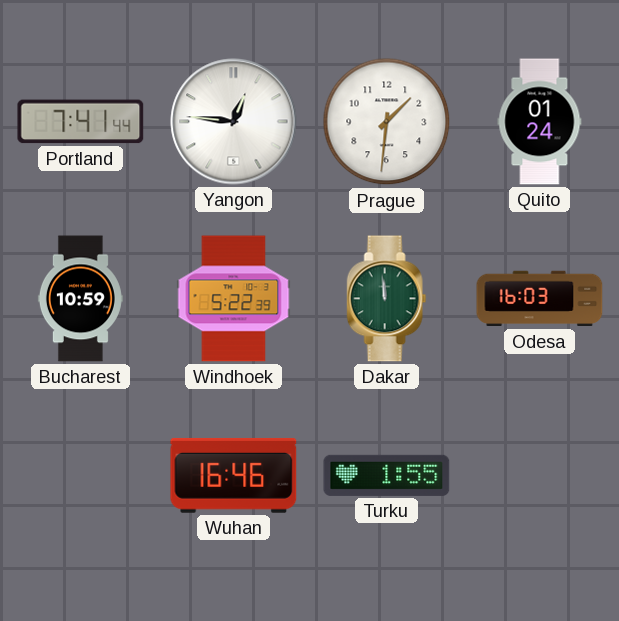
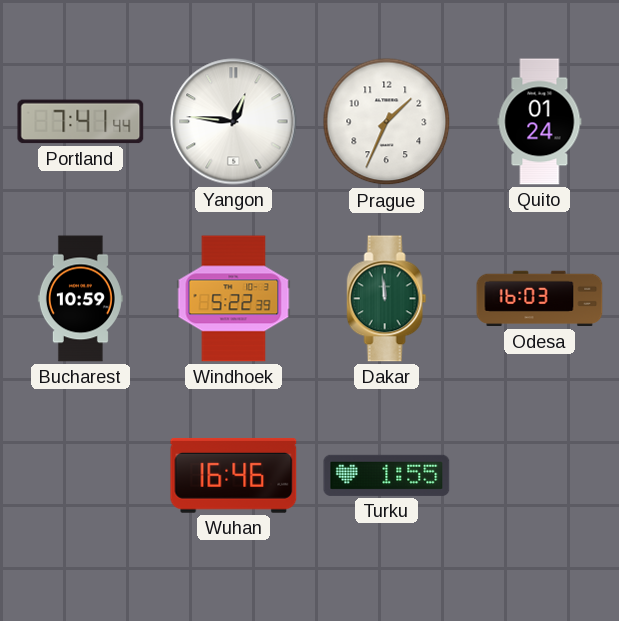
Prague: 1:31 -> 1:34 (387, 122)
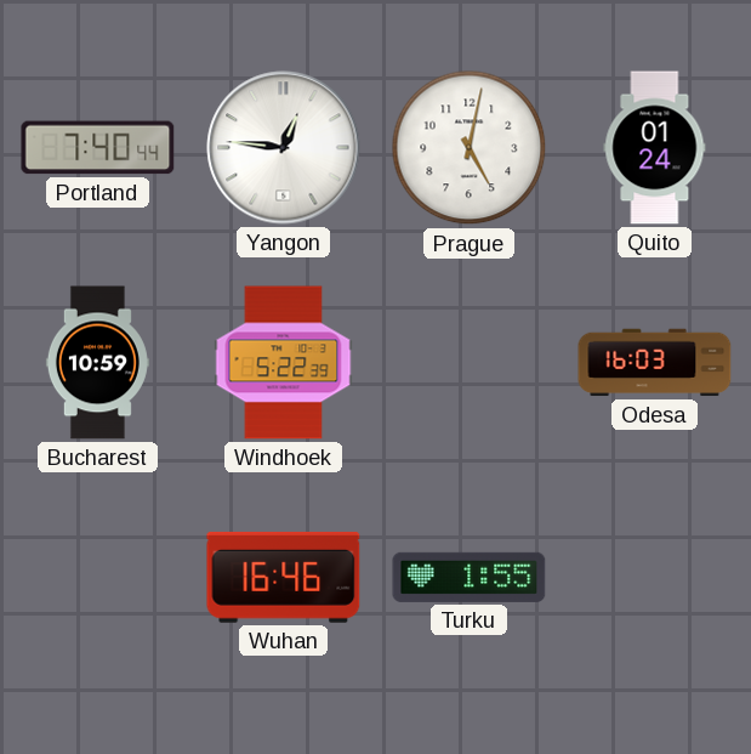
Portland: 7:41 -> 7:40 (98, 148)
Prague: 1:34 -> 5:02 (470, 148)
Dakar: 11:59 -> none (387, 299)
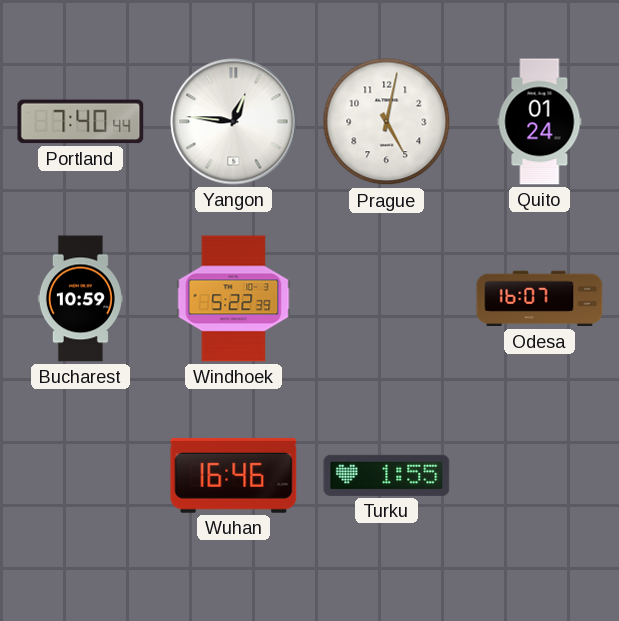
Odesa: 16:03 -> 16:07 (540, 299)
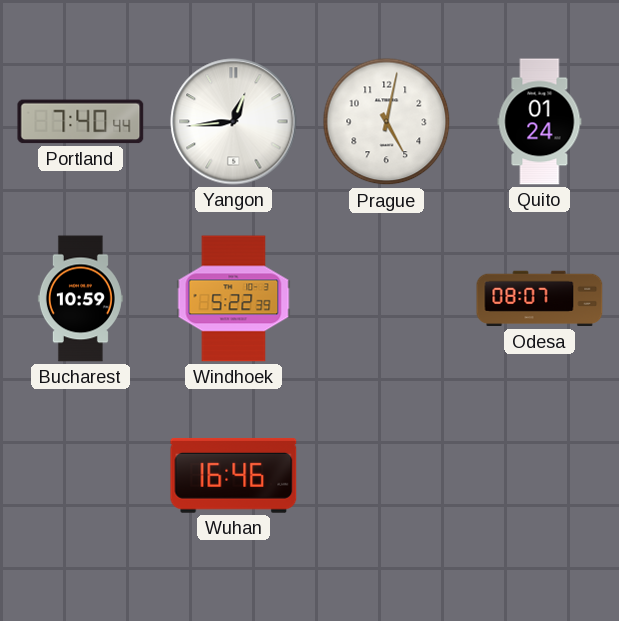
Yangon: 12:46 -> 12:44 (234, 122)
Odesa: 16:07 -> 08:07 (540, 299)
Turku: 1:55 -> none (387, 475)
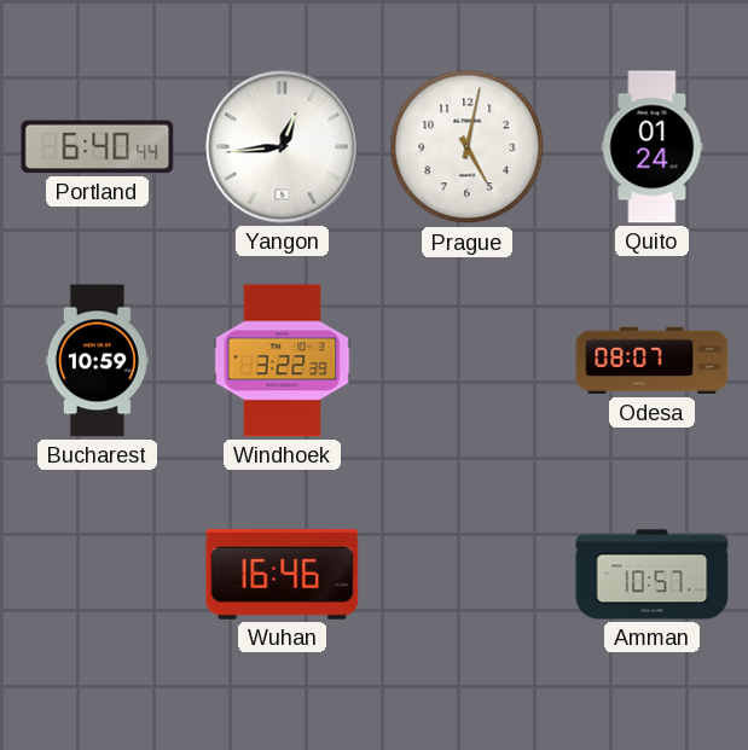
Portland: 7:40 -> 6:40 (98, 147)
Windhoek: 5:22 -> 3:22 (283, 361)
Amman: none -> 10:57 (653, 575)
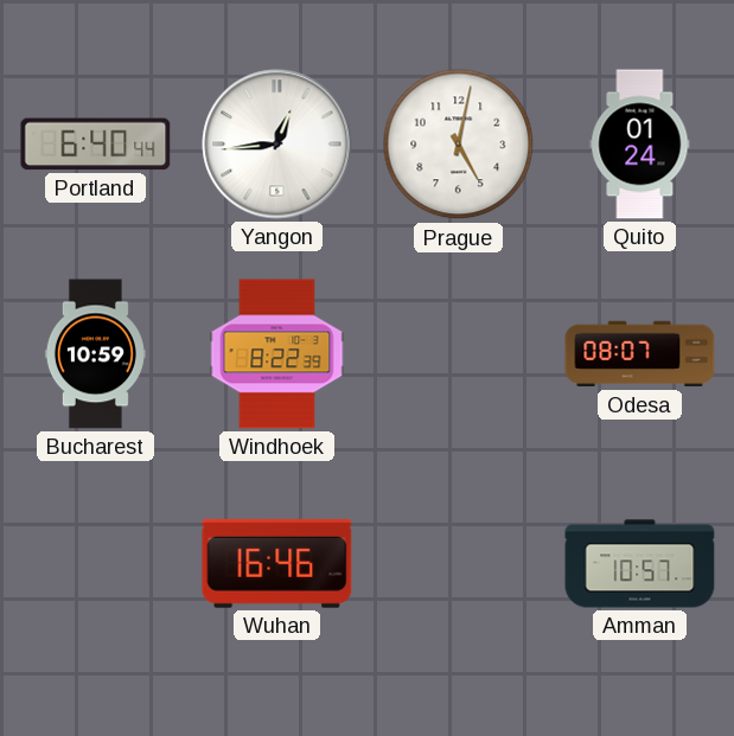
Windhoek: 3:22 -> 8:22 (277, 354)
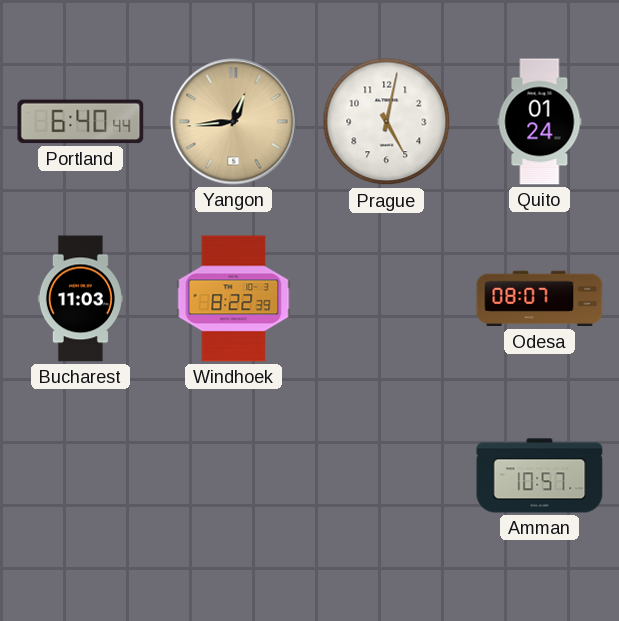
Yangon dial: white -> champagne (234, 122)
Bucharest: 10:59 -> 11:03 (80, 299)
Wuhan: 16:46 -> none (277, 563)
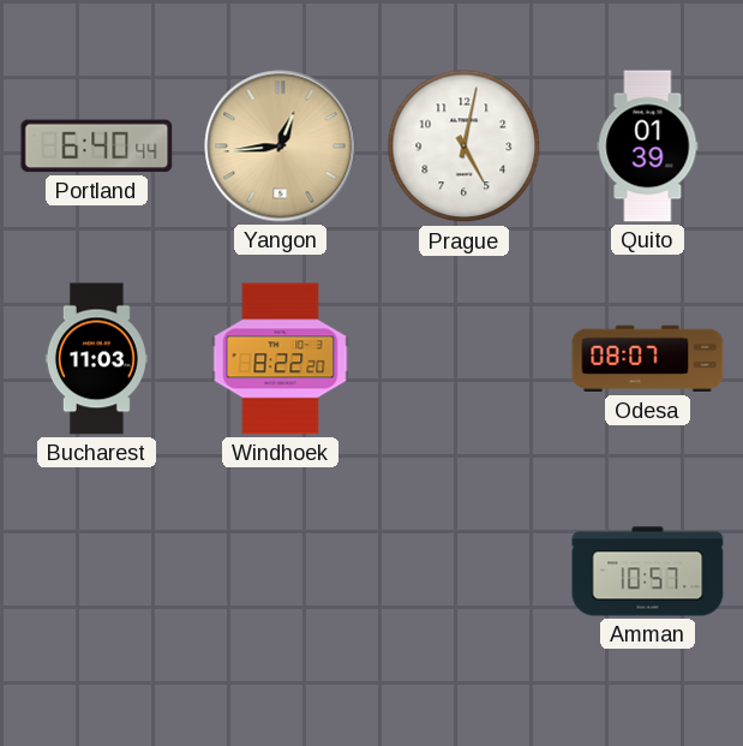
Quito: 01:24 -> 01:39 (648, 147)
Windhoek: 8:22:39 -> 8:22:20 (281, 359)
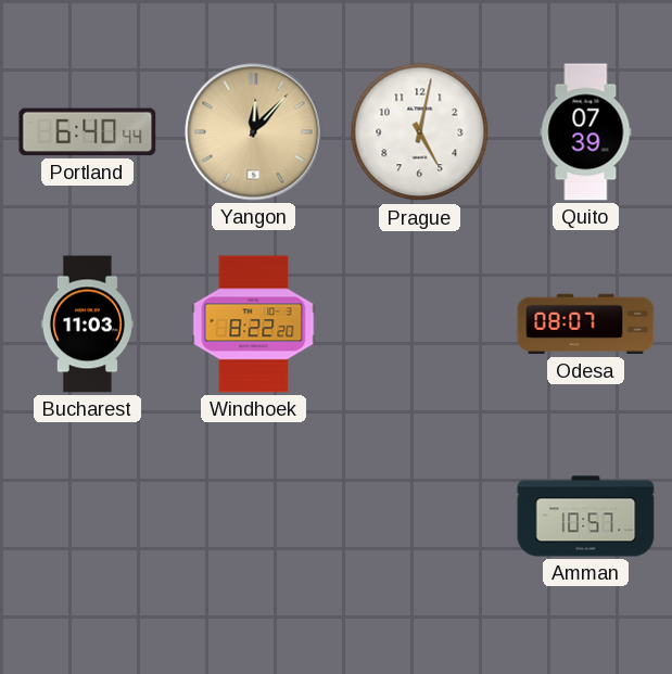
Yangon: 12:44 -> 12:07 (254, 132)
Quito: 01:39 -> 07:39 (586, 132)
